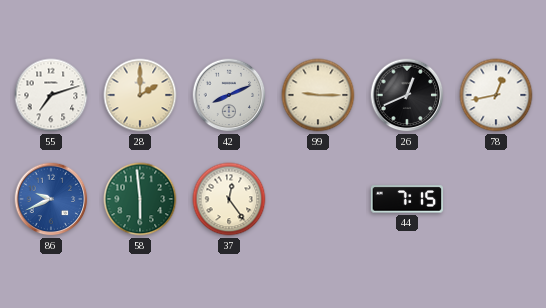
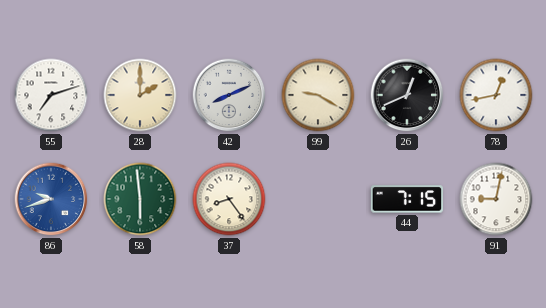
99: 9:15 -> 9:20 (318, 95)
86: 9:41 -> 9:42 (51, 199)
37: 12:24 -> 8:24 (229, 199)
91: none -> 9:02 (496, 199)
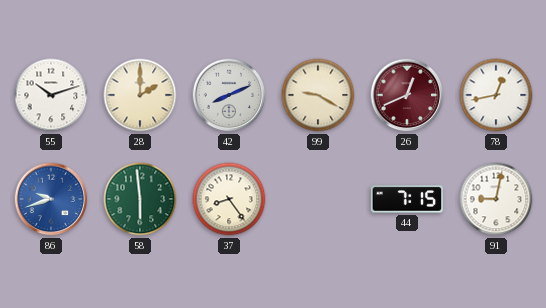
55: 7:12 -> 10:12 (51, 95)
26 dial: black -> burgundy (407, 95)
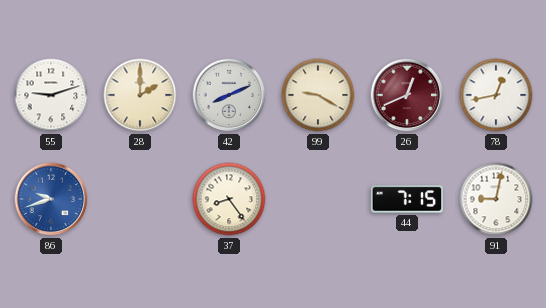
55: 10:12 -> 9:12 (51, 95)
58: 5:59 -> none (140, 199)
